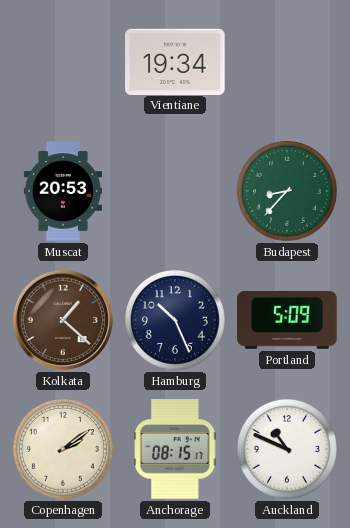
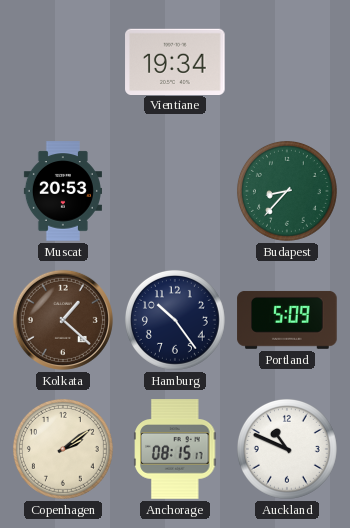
Hamburg: 10:26 -> 10:24 (175, 320)
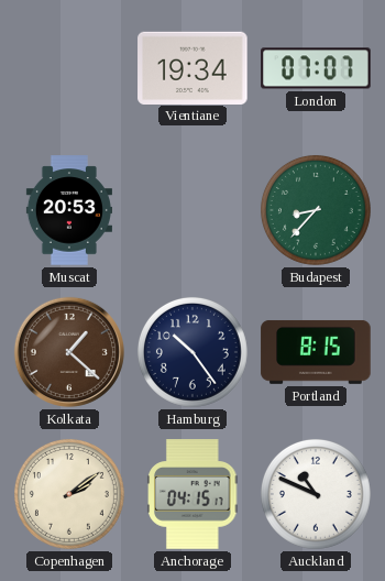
London: none -> 07:07 (316, 68)
Portland: 5:09 -> 8:15 (316, 352)
Anchorage: 08:15 -> 04:15 (193, 494)
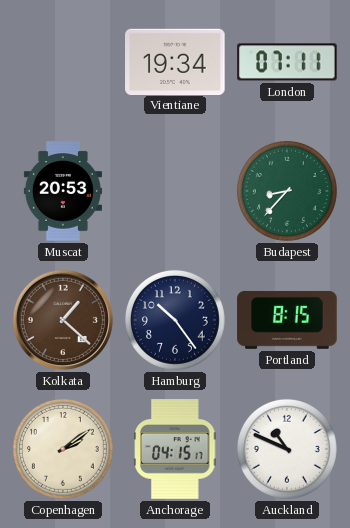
London: 07:07 -> 07:11 (287, 62)
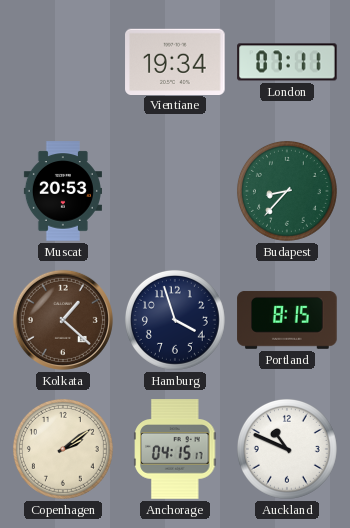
Hamburg: 10:24 -> 3:57 (175, 320)
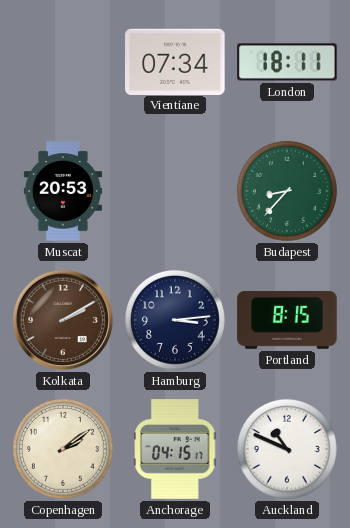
Vientiane: 19:34 -> 07:34 (175, 61)
London: 07:11 -> 18:11 (287, 62)
Kolkata: 1:22 -> 2:10 (63, 320)
Hamburg: 3:57 -> 3:14 (175, 320)
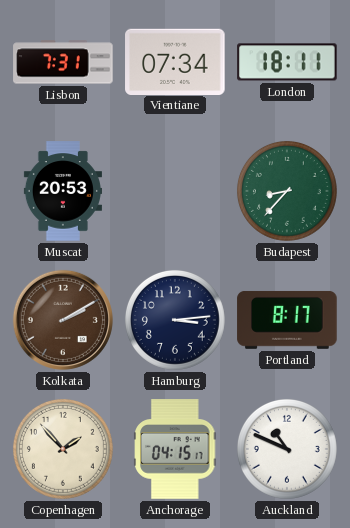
Lisbon: none -> 7:31 (63, 62)
Portland: 8:15 -> 8:17 (287, 320)
Copenhagen: 2:09 -> 1:53 (63, 449)
